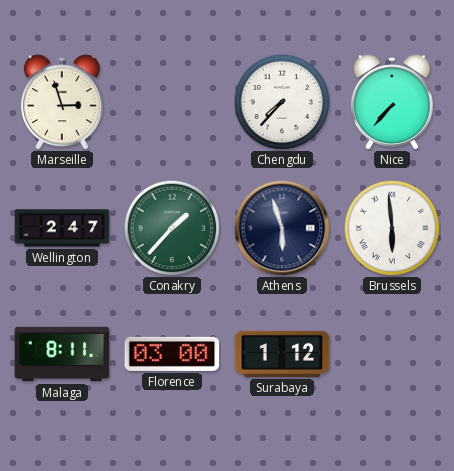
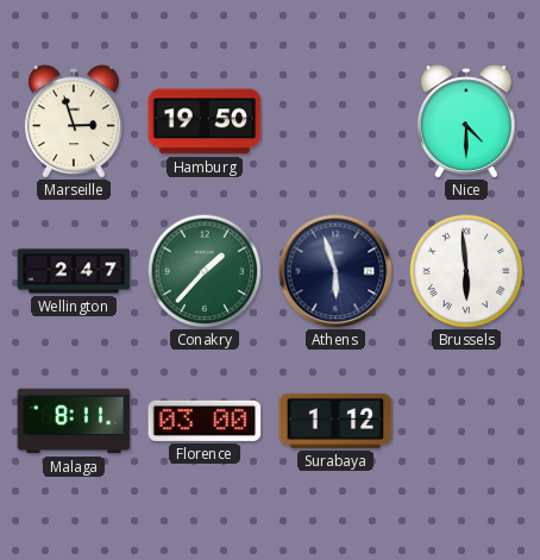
Hamburg: none -> 19:50 (205, 121)
Chengdu: 7:37 -> none (282, 102)
Nice: 7:37 -> 4:30 (466, 121)
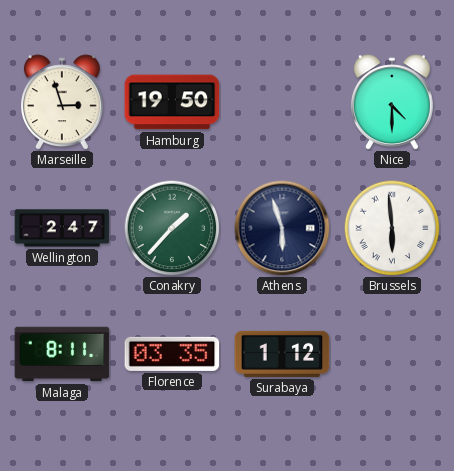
Florence: 03:00 -> 03:35 (172, 354)
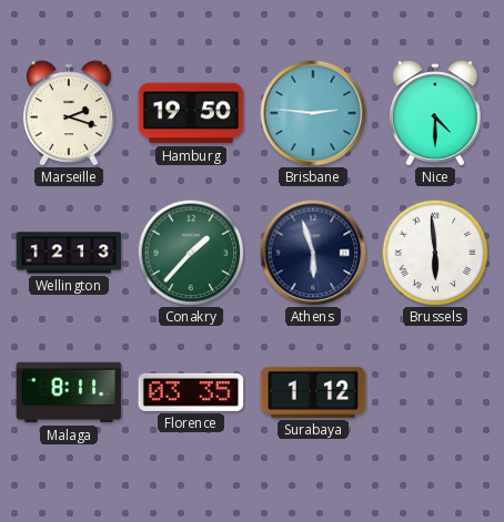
Marseille: 2:57 -> 2:18 (69, 113)
Brisbane: none -> 2:46 (313, 113)
Wellington: 2:47 -> 12:13 (69, 253)
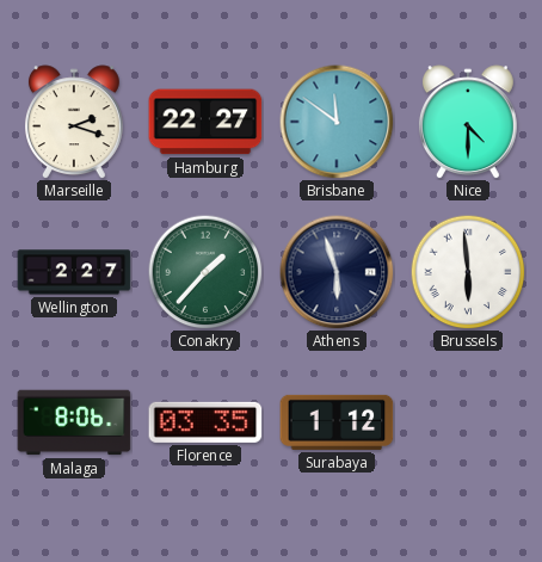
Hamburg: 19:50 -> 22:27 (205, 122)
Brisbane: 2:46 -> 11:51 (337, 122)
Wellington: 12:13 -> 2:27 (74, 272)
Malaga: 8:11 -> 8:06 (74, 422)
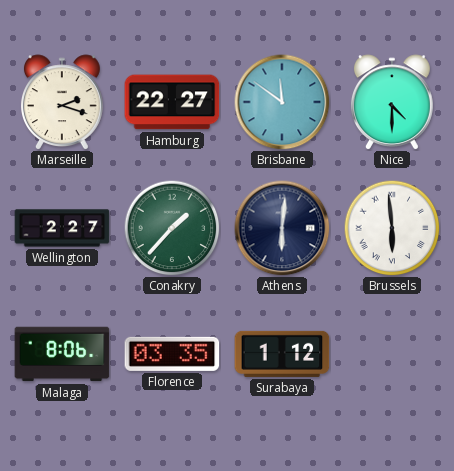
Athens: 5:57 -> 6:01 (282, 228)
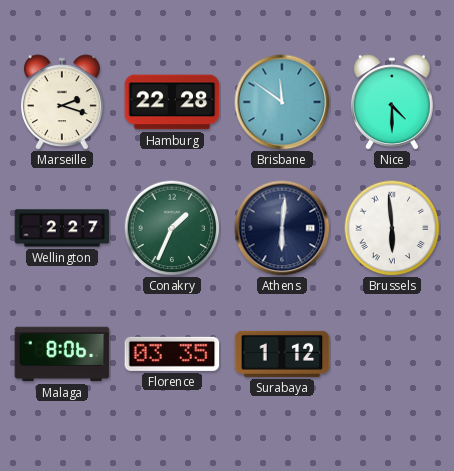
Hamburg: 22:27 -> 22:28 (172, 102)
Conakry: 1:37 -> 1:34 (172, 228)
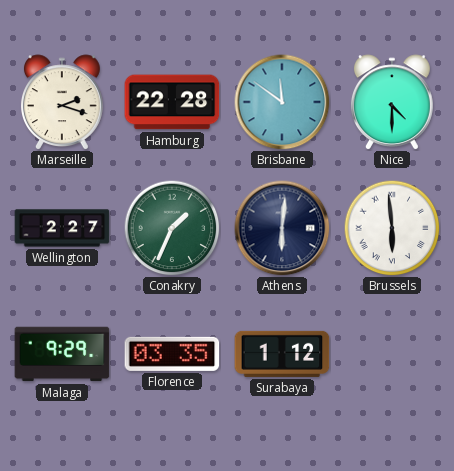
Malaga: 8:06 -> 9:29 (62, 354)
